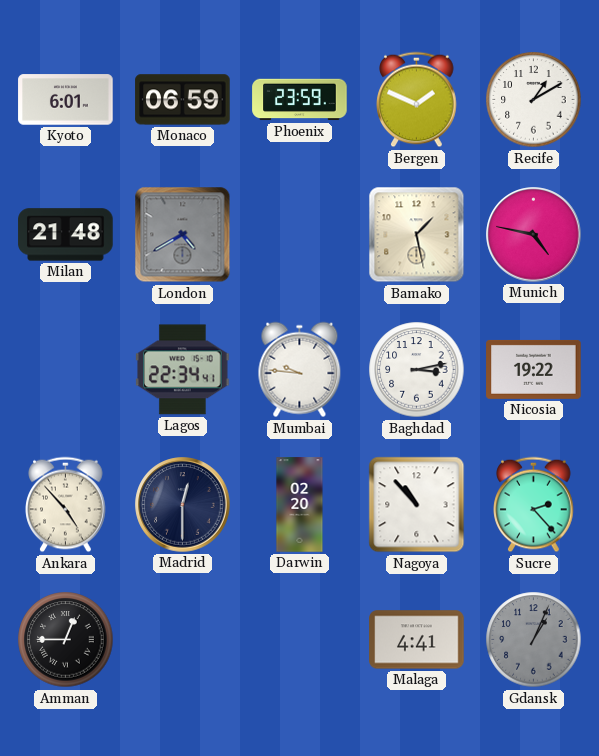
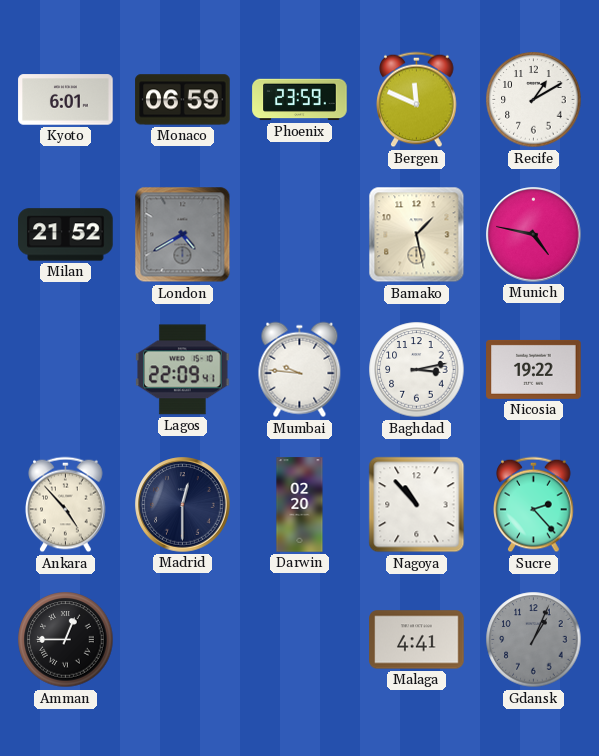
Bergen: 1:49 -> 11:49 (417, 100)
Milan: 21:48 -> 21:52 (66, 235)
Lagos: 22:34 -> 22:09 (183, 370)
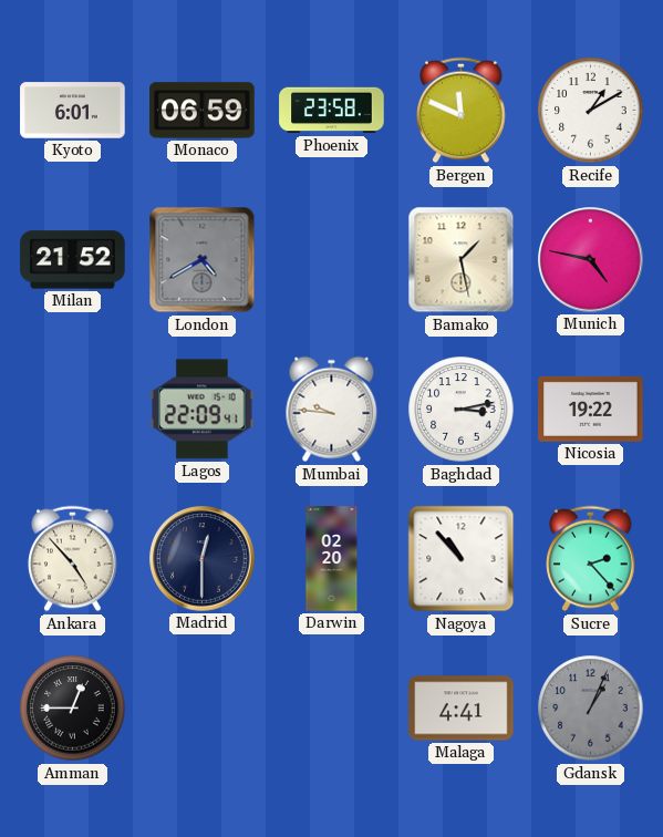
Phoenix: 23:59 -> 23:58 (332, 111)
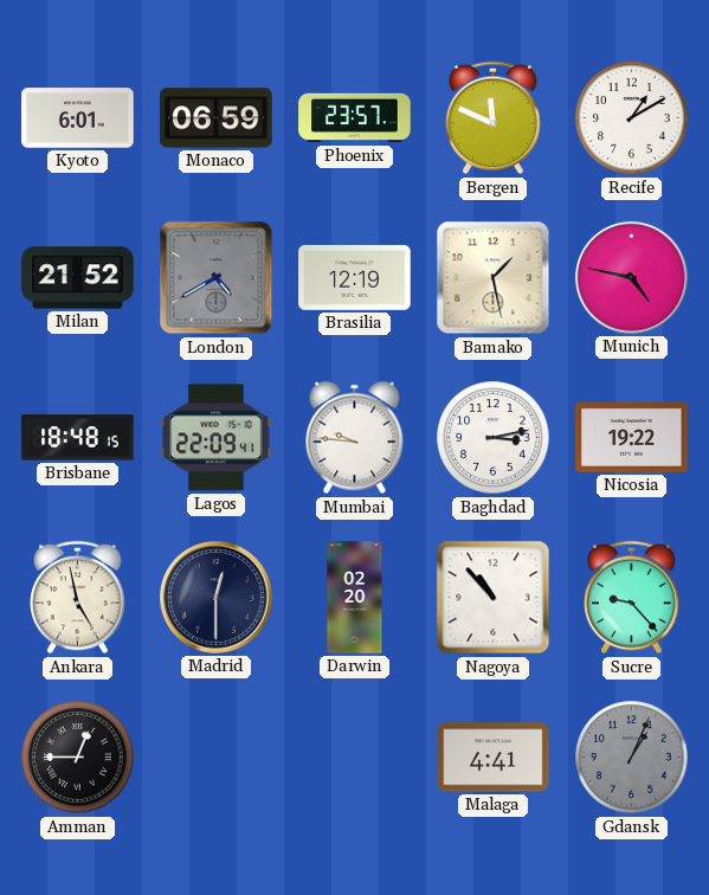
Phoenix: 23:58 -> 23:57 (355, 118)
Brasilia: none -> 12:19 (355, 277)
Brisbane: none -> 18:48 (78, 438)
Ankara: 4:53 -> 4:58 (78, 598)
Sucre: 2:23 -> 9:23 (632, 598)
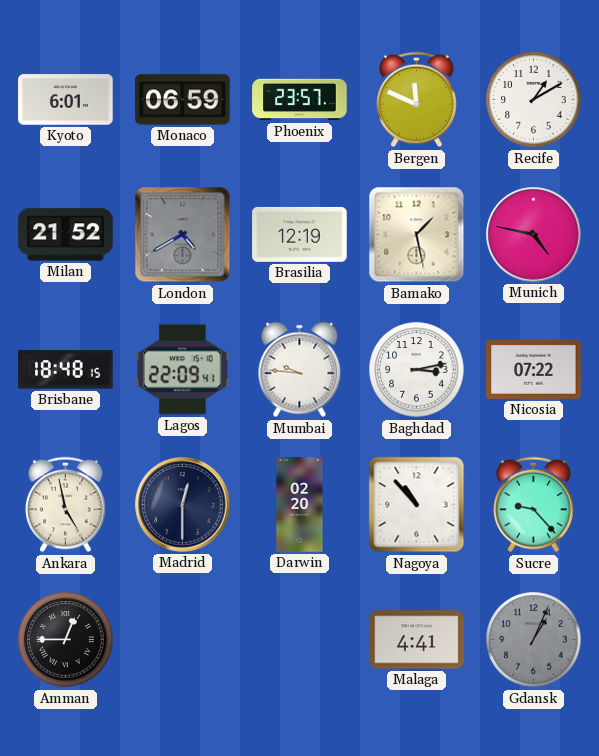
Nicosia: 19:22 -> 07:22 (534, 369)
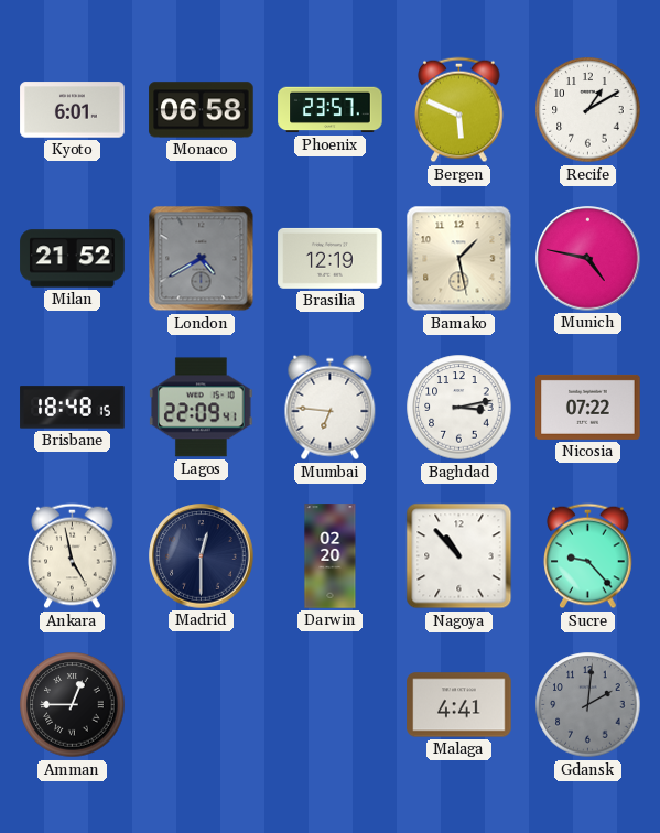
Monaco: 06:59 -> 06:58 (202, 110)
Bergen: 11:49 -> 5:49 (459, 110)
Mumbai: 9:46 -> 6:46 (331, 408)
Gdansk: 1:04 -> 2:01 (588, 705)
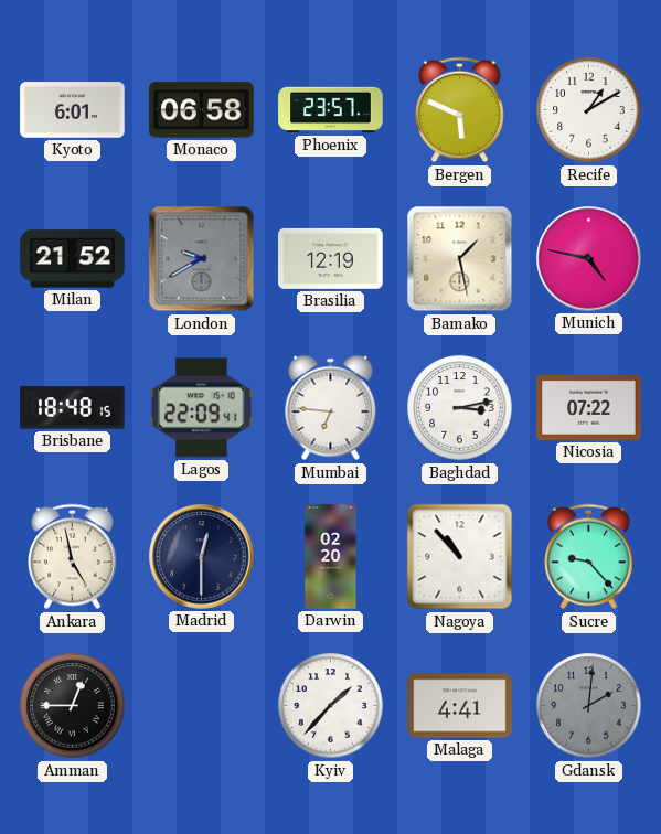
London: 4:40 -> 9:40 (202, 259)
Kyiv: none -> 1:37 (331, 706)
